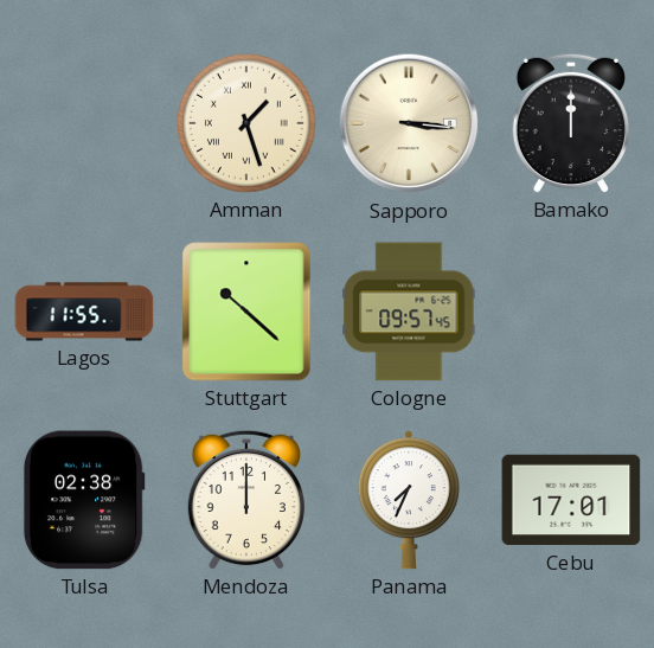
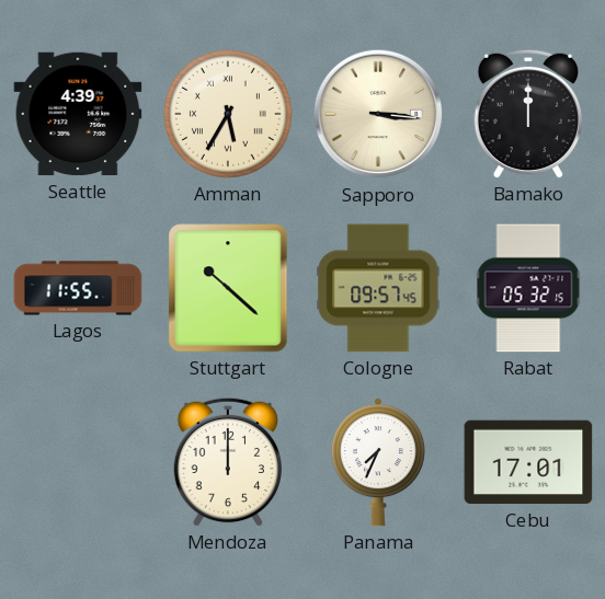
Seattle: none -> 4:39 (78, 114)
Amman: 1:27 -> 5:35 (228, 114)
Rabat: none -> 05:32 (528, 288)
Tulsa: 02:38 -> none (84, 500)
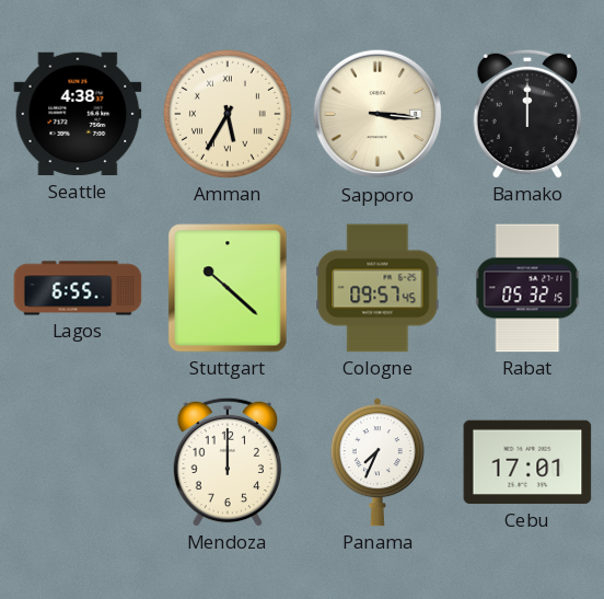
Seattle: 4:39 -> 4:38 (78, 114)
Lagos: 11:55 -> 6:55 (78, 288)
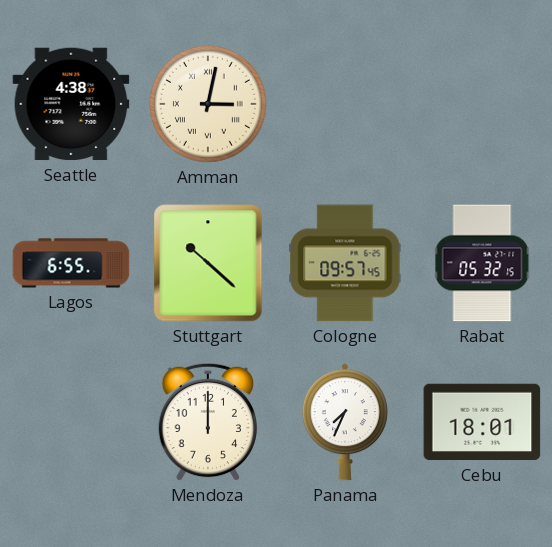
Amman: 5:35 -> 3:02 (208, 104)
Sapporo: 3:16 -> none (377, 114)
Bamako: 12:00 -> none (526, 114)
Cebu: 17:01 -> 18:01 (482, 422)
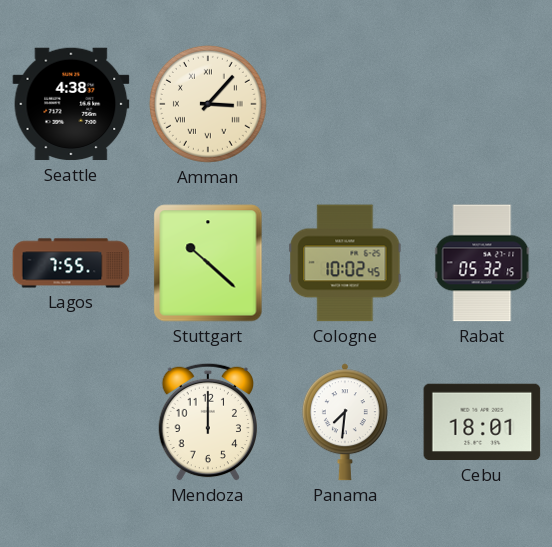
Amman: 3:02 -> 3:07 (208, 104)
Lagos: 6:55 -> 7:55 (71, 263)
Cologne: 09:57 -> 10:02 (345, 263)
Panama: 7:34 -> 7:31 (345, 422)
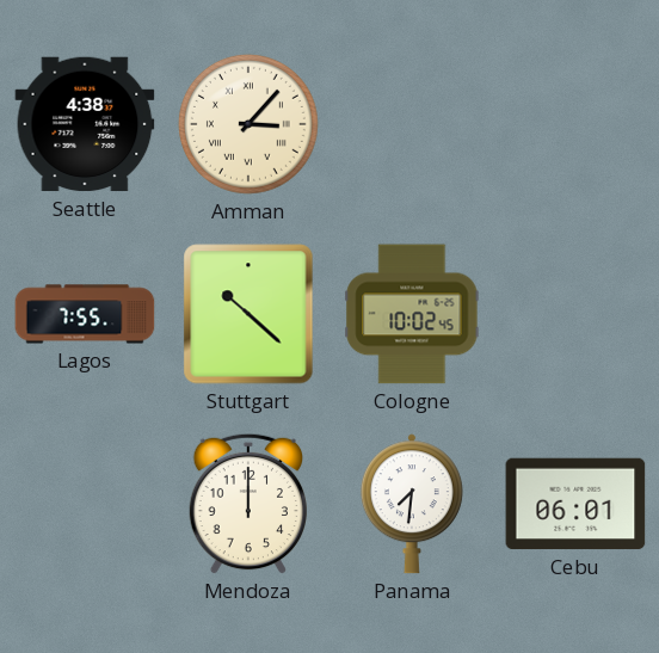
Rabat: 05:32 -> none (482, 263)
Cebu: 18:01 -> 06:01 (575, 504)
